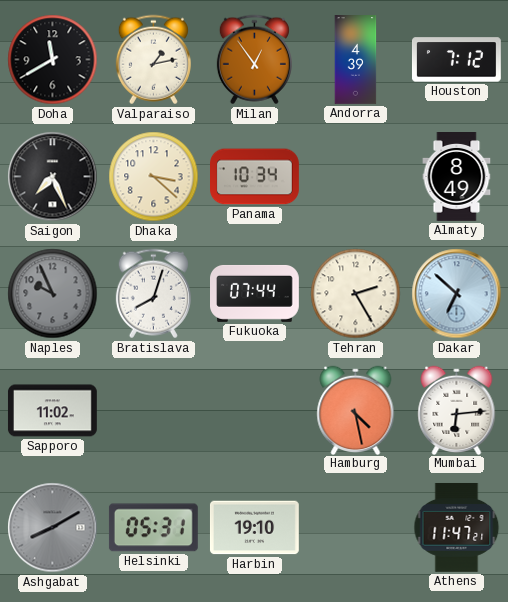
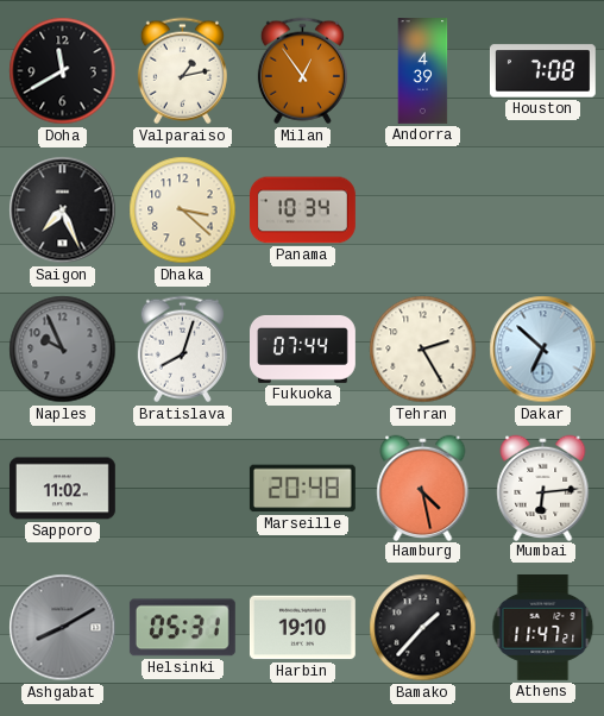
Houston: 7:12 -> 7:08 (542, 71)
Almaty: 8:49 -> none (457, 177)
Marseille: none -> 20:48 (302, 489)
Bamako: none -> 1:37 (423, 628)
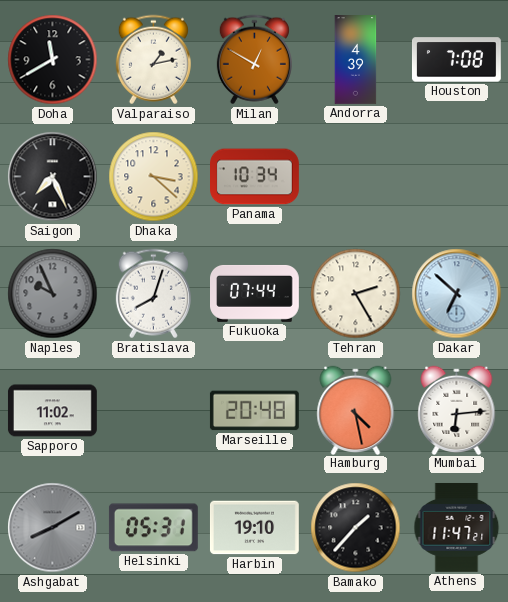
Milan: 12:54 -> 12:50 (254, 60)
